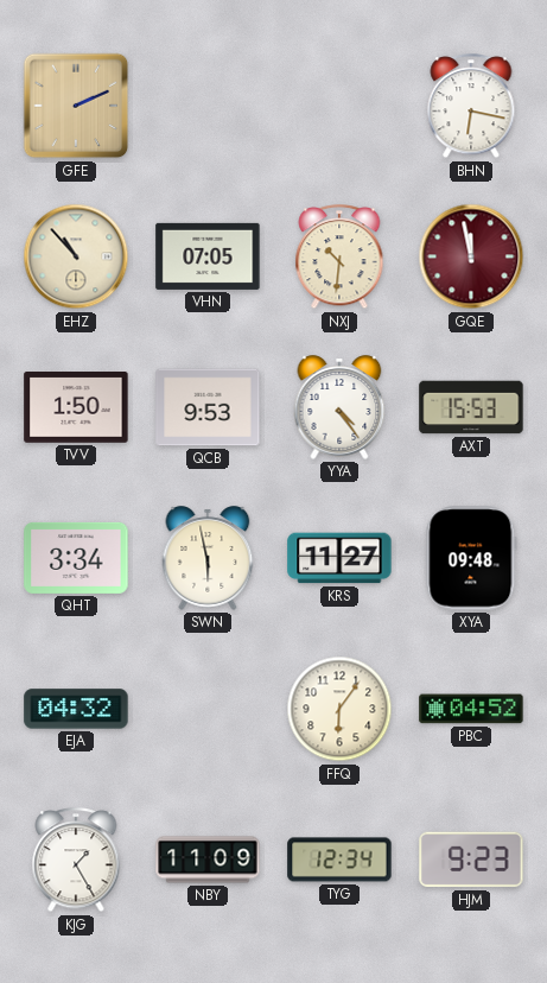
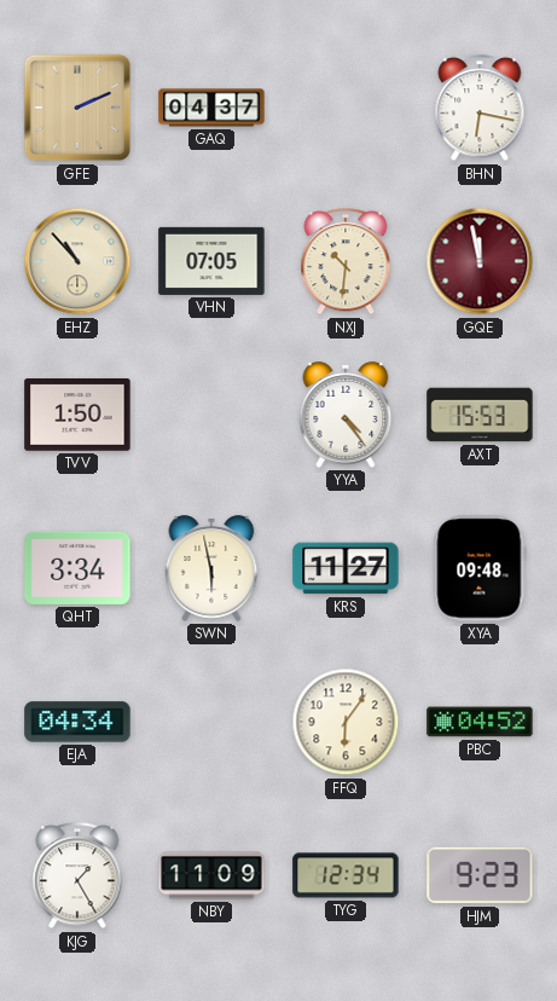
GAQ: none -> 04:37 (211, 108)
QCB: 9:53 -> none (208, 407)
EJA: 04:32 -> 04:34 (77, 722)
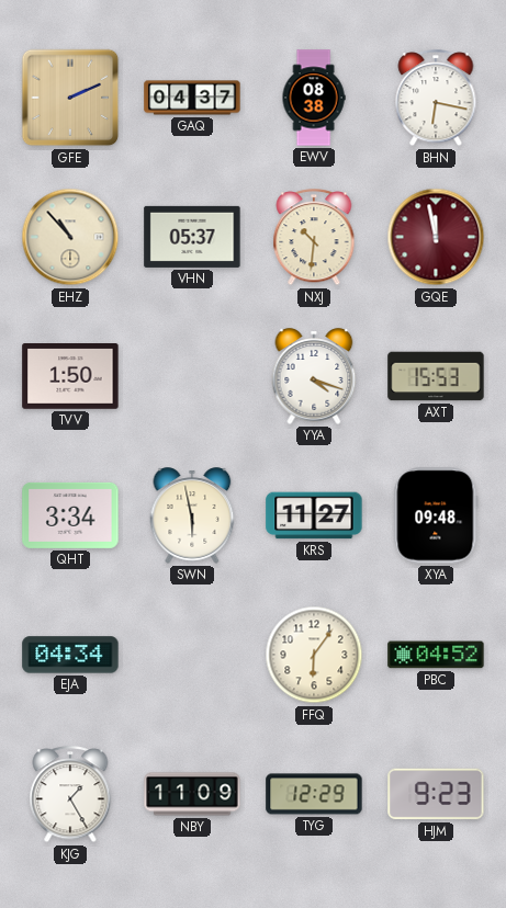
EWV: none -> 08:38 (314, 98)
VHN: 07:05 -> 05:37 (192, 237)
YYA: 4:24 -> 4:18 (314, 376)
TYG: 12:34 -> 12:29 (314, 794)
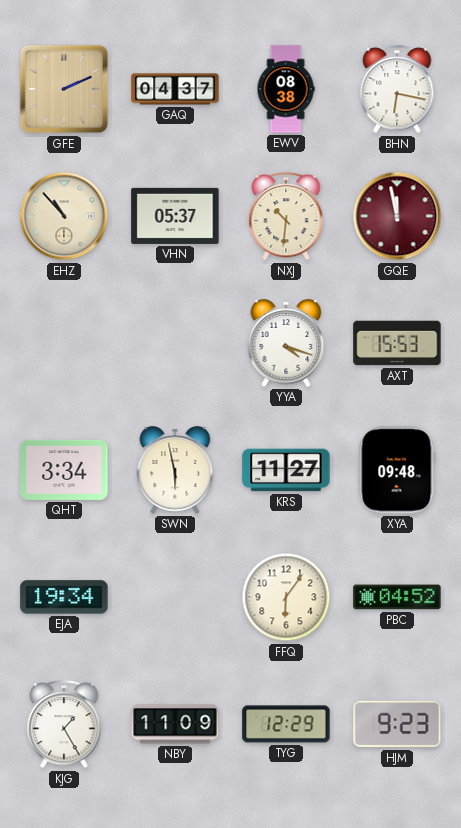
TVV: 1:50 -> none (70, 377)
EJA: 04:34 -> 19:34 (64, 597)
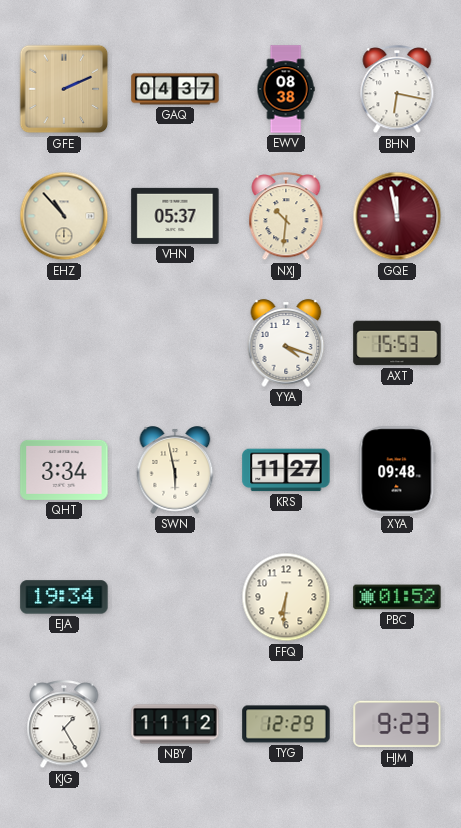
FFQ: 6:06 -> 6:31 (286, 597)
PBC: 04:52 -> 01:52 (397, 597)
NBY: 11:09 -> 11:12 (175, 724)
